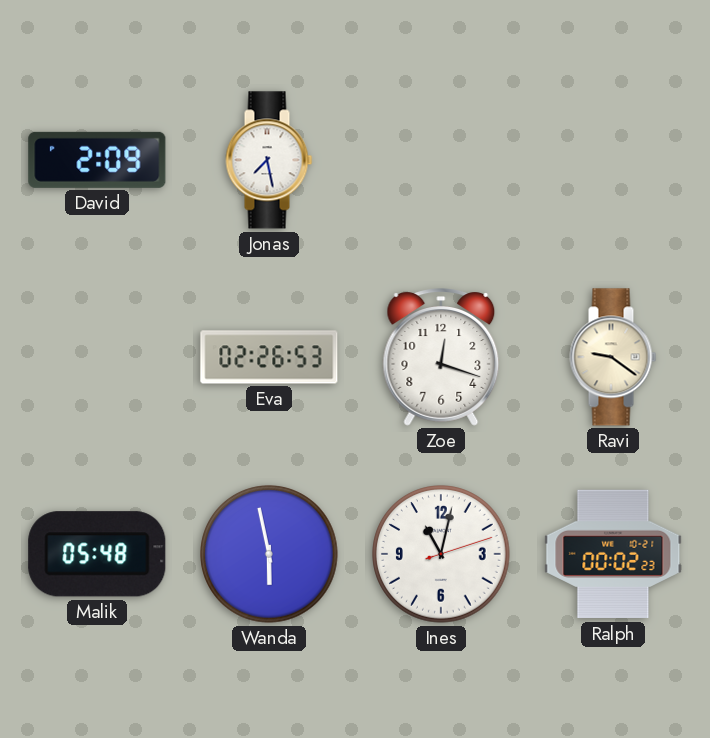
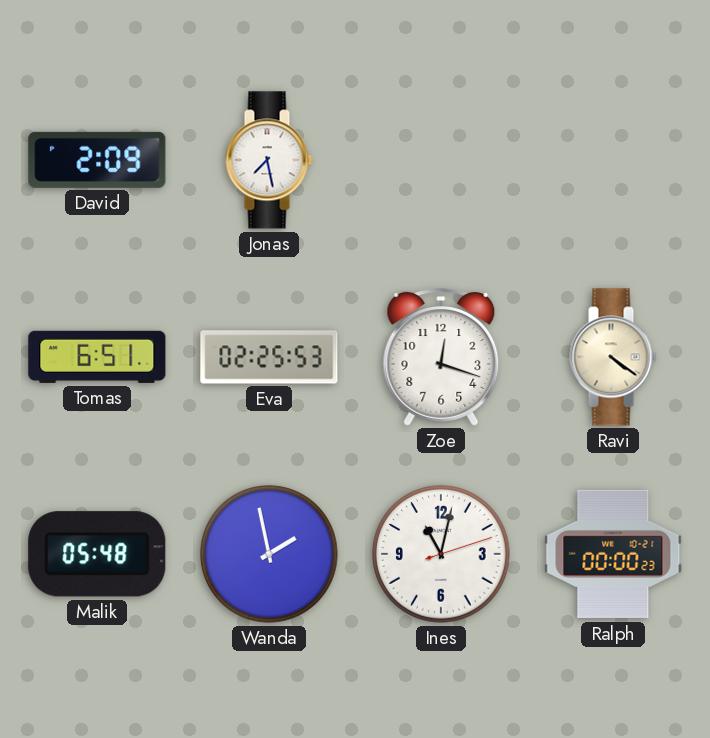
Tomas: none -> 6:51 (97, 357)
Eva: 02:26 -> 02:25 (269, 357)
Ravi: 9:21 -> 4:21 (613, 357)
Wanda: 5:58 -> 1:58 (269, 554)
Ralph: 00:02 -> 00:00 (613, 554)
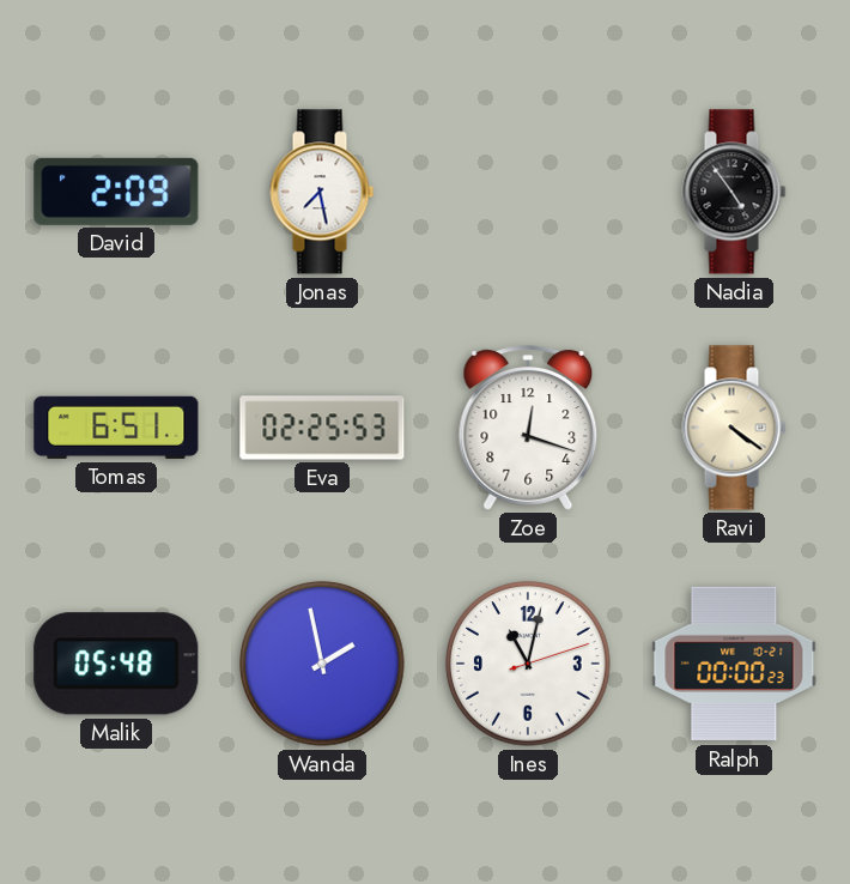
Nadia: none -> 4:54 (734, 192)
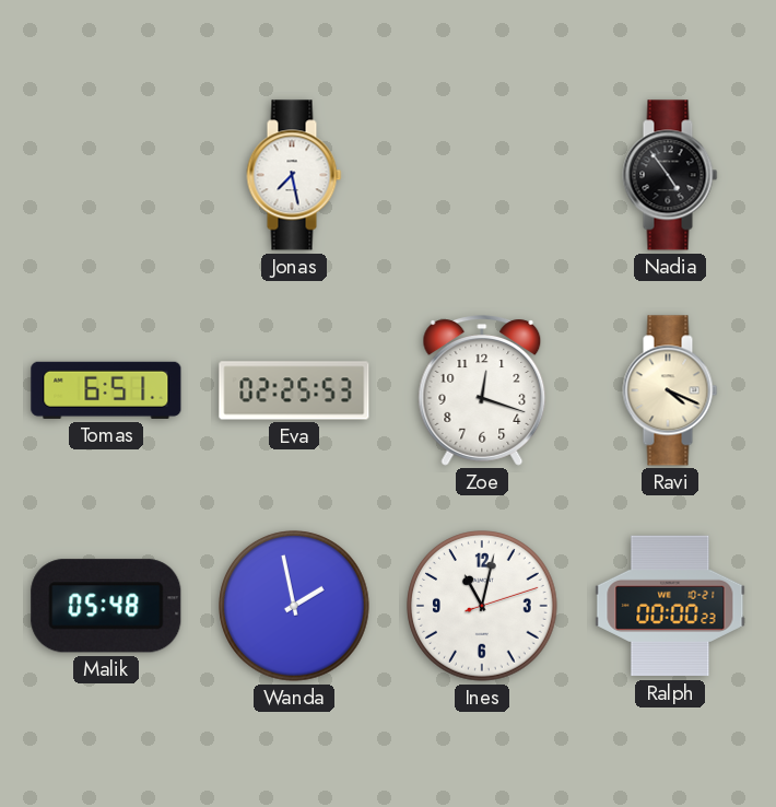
David: 2:09 -> none (116, 192)
Ravi: 4:21 -> 4:19 (670, 390)
